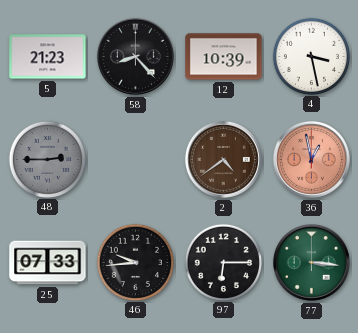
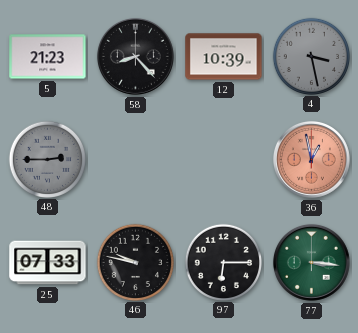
4 dial: white -> grey (311, 56)
2: 4:39 -> none (223, 159)
46: 9:44 -> 9:47 (135, 262)
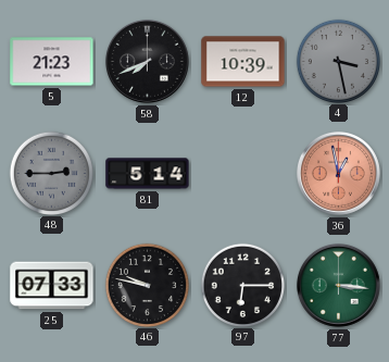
58: 8:23 -> 7:41 (147, 61)
81: none -> 5:14 (148, 174)
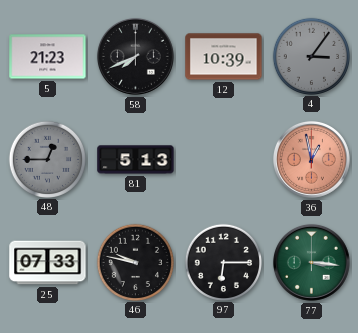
4: 3:28 -> 3:06 (311, 56)
48: 2:45 -> 12:45 (47, 159)
81: 5:14 -> 5:13 (136, 160)
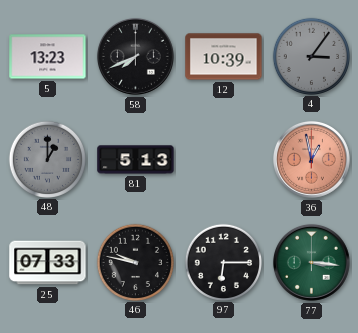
5: 21:23 -> 13:23 (48, 57)
48: 12:45 -> 1:00 (47, 159)
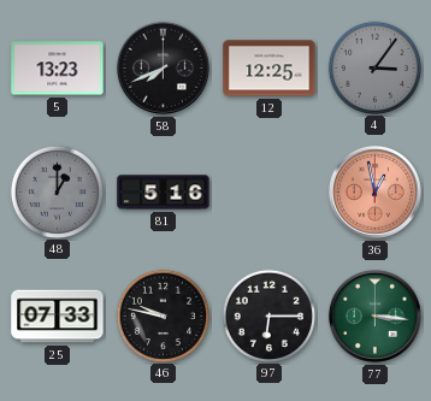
12: 10:39 -> 12:25 (270, 69)
81: 5:13 -> 5:16 (164, 193)
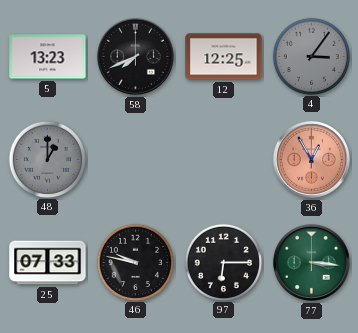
81: 5:16 -> none (164, 193)
36: 12:58 -> 12:55 (311, 159)
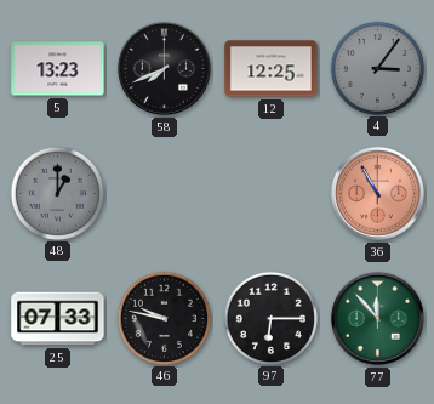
36: 12:55 -> 10:55 (377, 193)
77: 3:16 -> 11:53 (377, 318)
